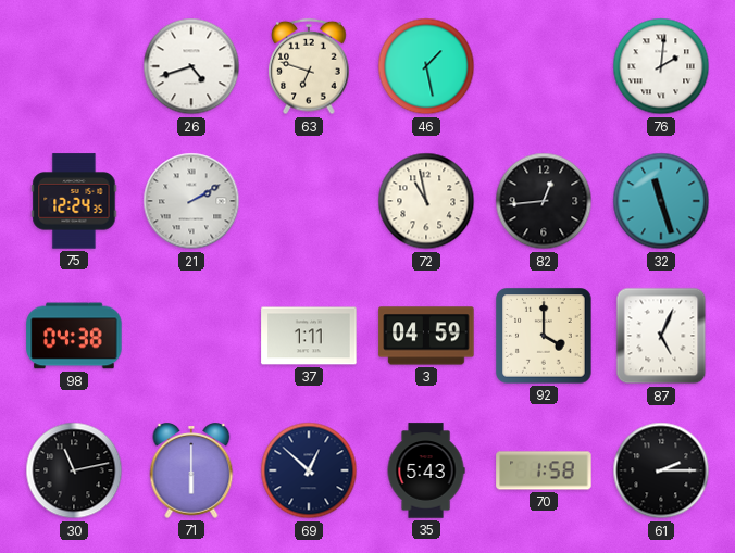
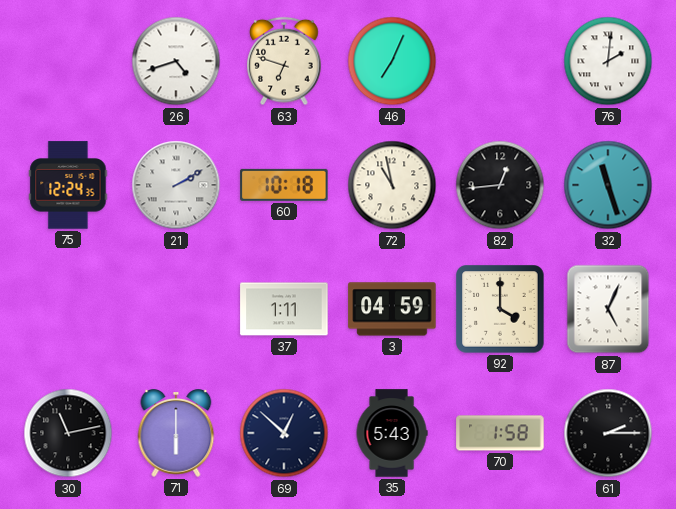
46: 1:28 -> 7:04 (392, 61)
60: none -> 10:18 (284, 185)
98: 04:38 -> none (74, 336)
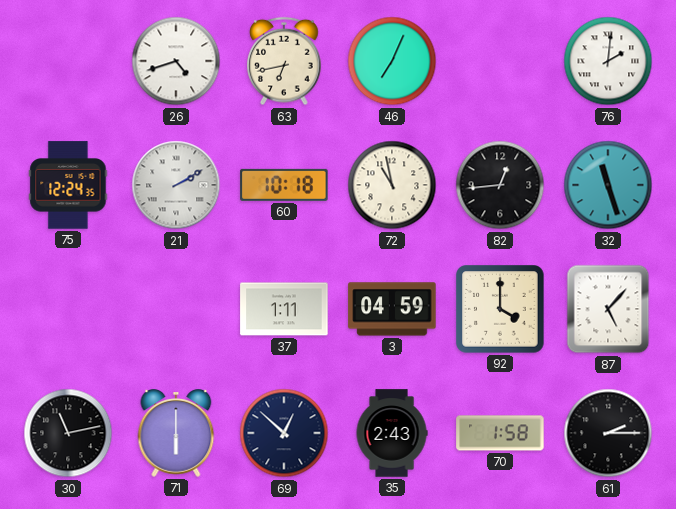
63: 6:48 -> 6:43 (284, 61)
87: 5:04 -> 5:07 (608, 309)
35: 5:43 -> 2:43 (392, 433)
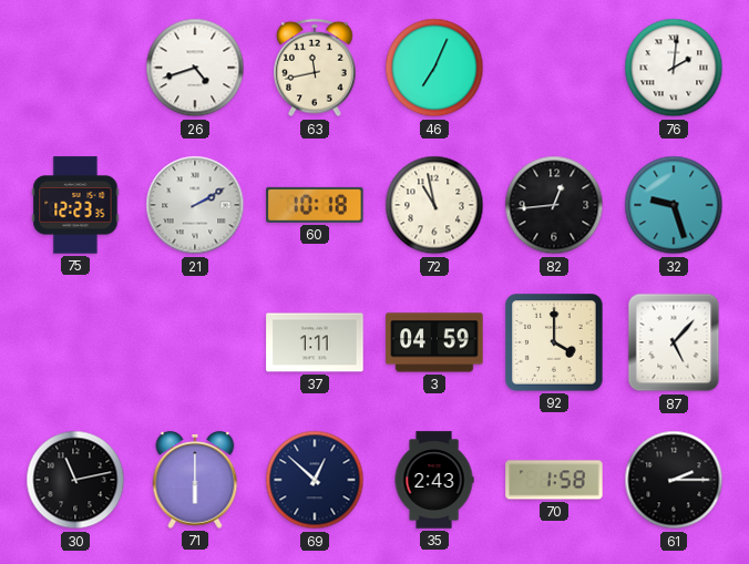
63: 6:43 -> 11:43 (315, 68)
75: 12:24 -> 12:23 (75, 205)
32: 11:27 -> 9:27 (674, 205)
